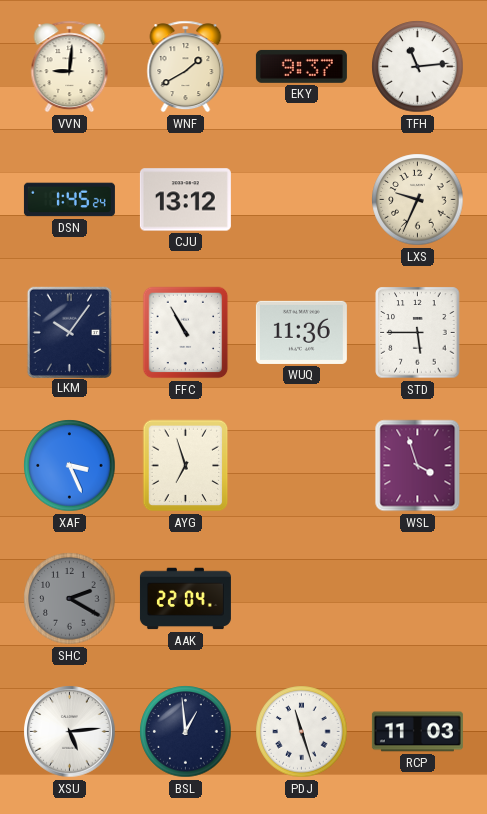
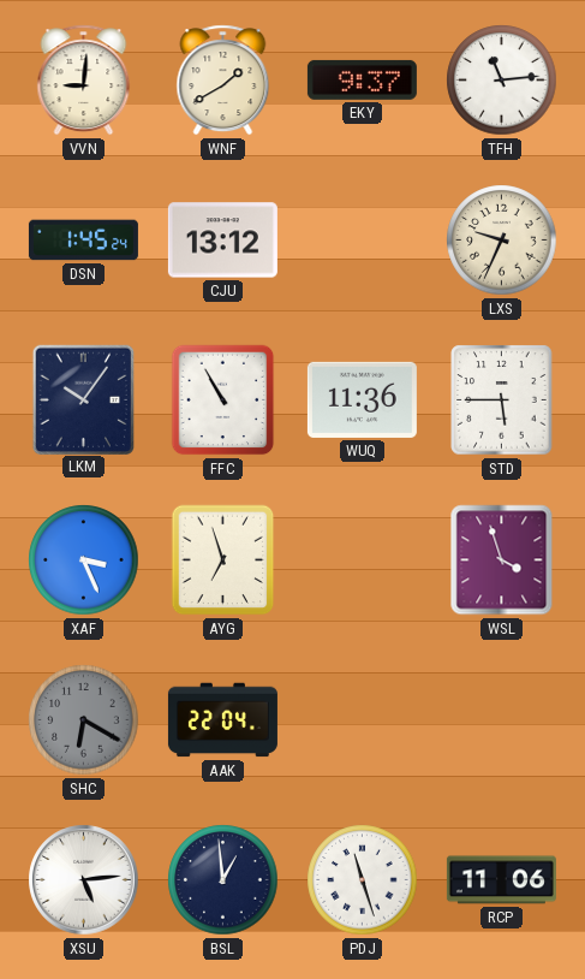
SHC: 2:20 -> 6:20 (84, 720)
RCP: 11:03 -> 11:06 (501, 880)
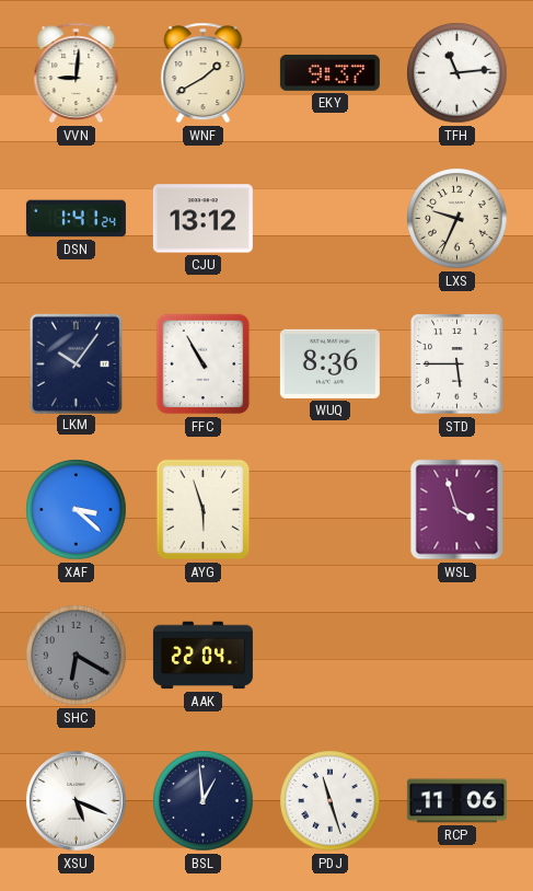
DSN: 1:45 -> 1:41 (76, 219)
WUQ: 11:36 -> 8:36 (329, 363)
XAF: 3:26 -> 3:22 (77, 510)
AYG: 6:57 -> 5:57 (204, 510)
XSU: 5:14 -> 5:19 (77, 801)
